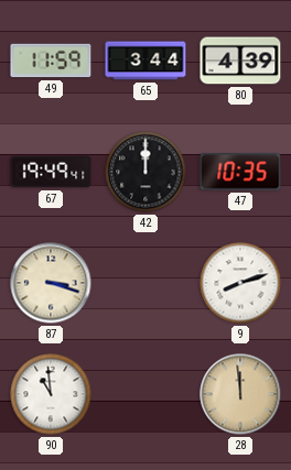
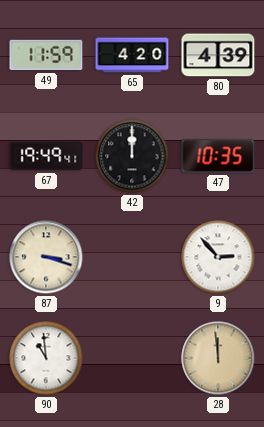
65: 3:44 -> 4:20 (132, 55)
9: 8:12 -> 2:53 (218, 257)
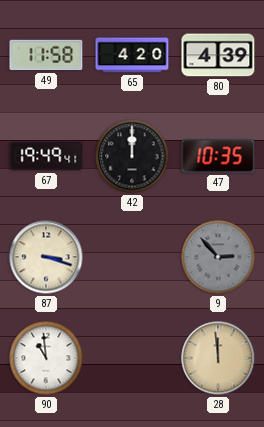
49: 11:59 -> 11:58 (46, 55)
9 dial: white -> grey (218, 257)
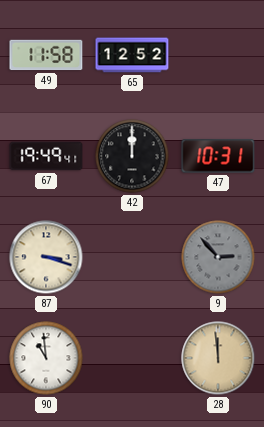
65: 4:20 -> 12:52 (132, 55)
80: 4:39 -> none (218, 55)
47: 10:35 -> 10:31 (218, 156)
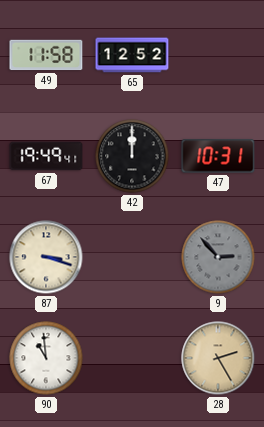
28: 11:59 -> 2:25 (218, 358)
